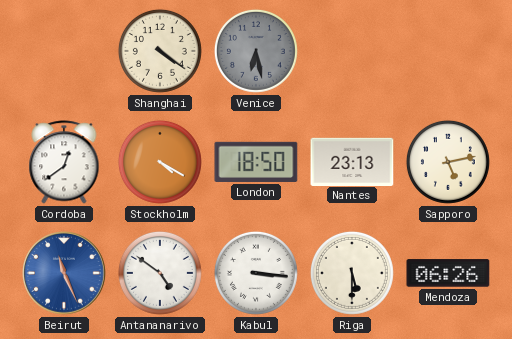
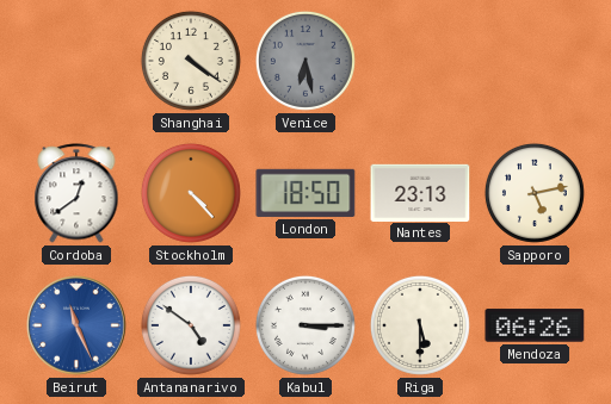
Stockholm: 4:20 -> 4:23 (191, 193)
Kabul: 3:16 -> 3:15 (305, 325)
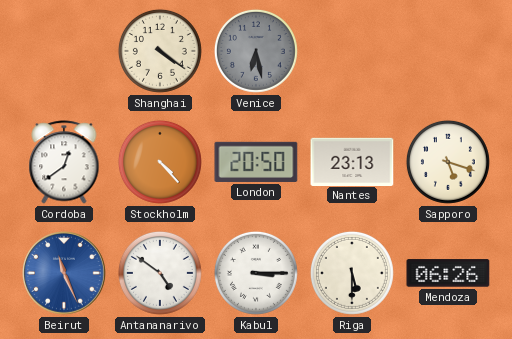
London: 18:50 -> 20:50 (256, 162)
Sapporo: 5:13 -> 5:18 (448, 162)
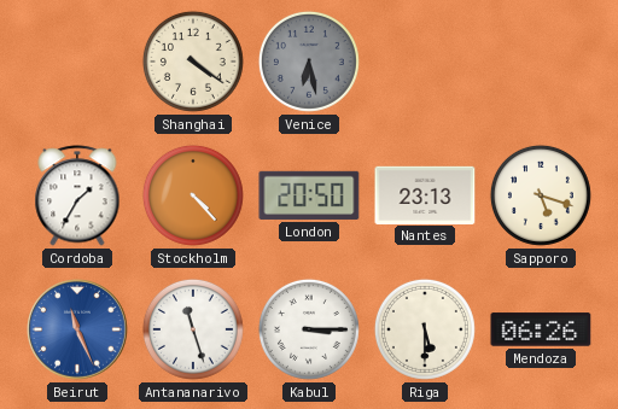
Cordoba: 12:39 -> 1:35 (77, 195)
Antananarivo: 4:51 -> 11:27 (193, 329)
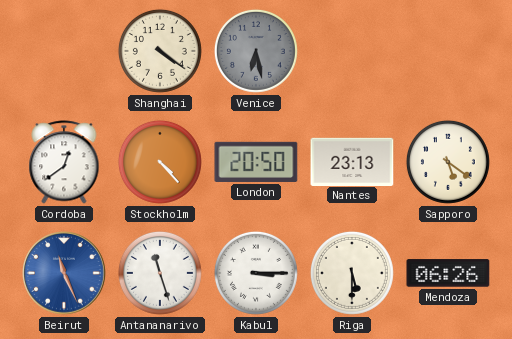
Cordoba: 1:35 -> 12:39 (64, 162)
Sapporo: 5:18 -> 5:21 (448, 162)
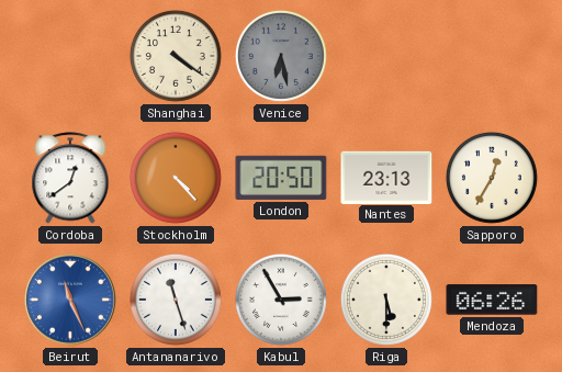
Sapporo: 5:21 -> 12:35 (492, 178)
Kabul: 3:15 -> 2:55 (281, 300)
